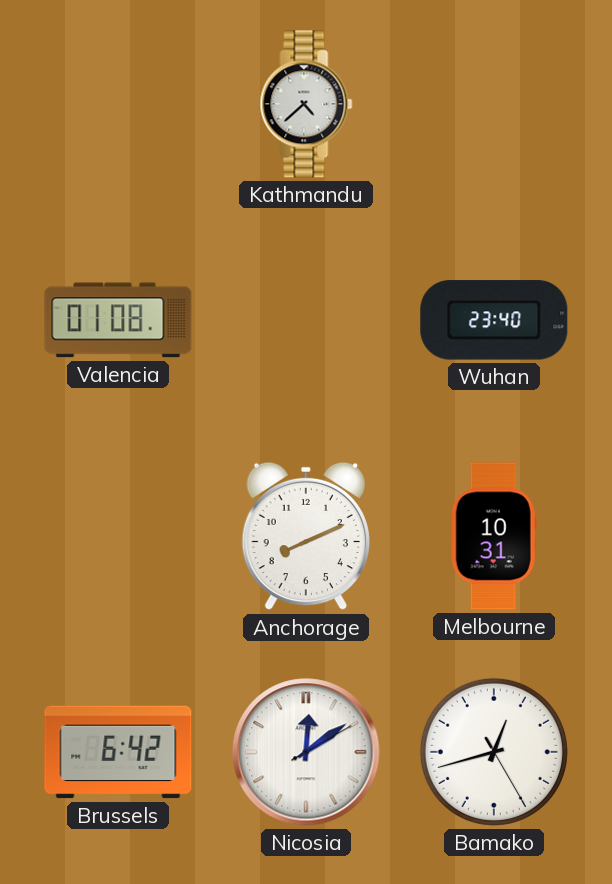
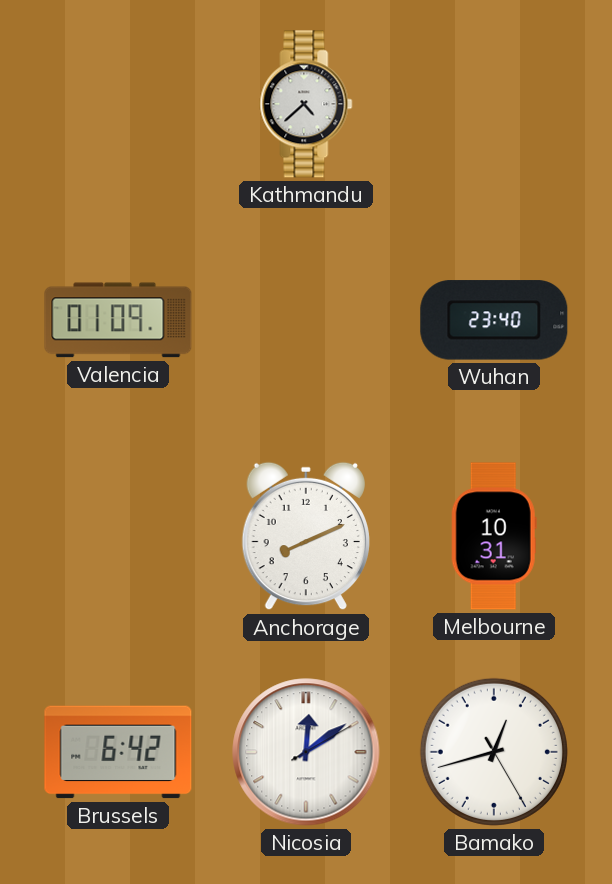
Valencia: 01:08 -> 01:09 (118, 320)
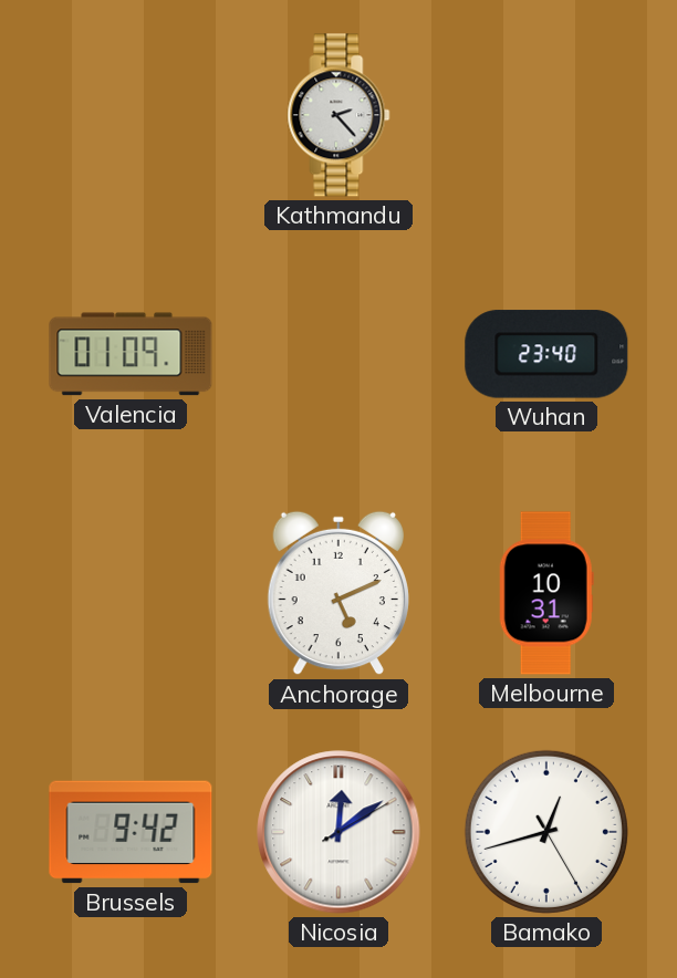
Kathmandu: 4:38 -> 2:23 (338, 115)
Anchorage: 8:11 -> 5:11 (338, 593)
Brussels: 6:42 -> 9:42 (131, 832)
